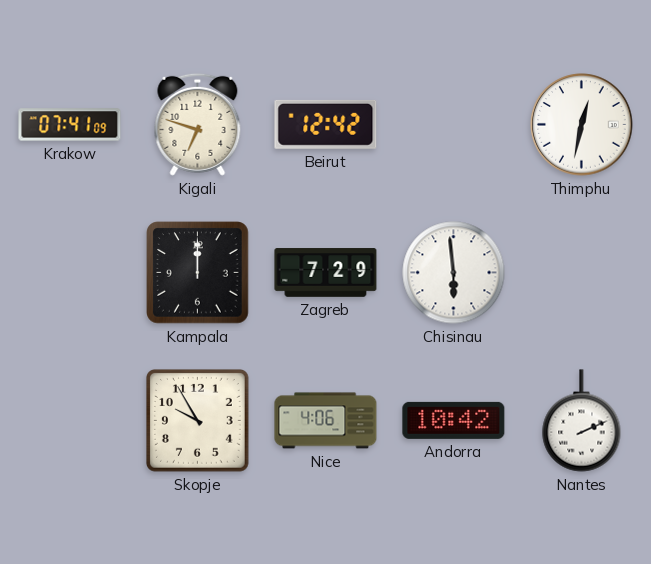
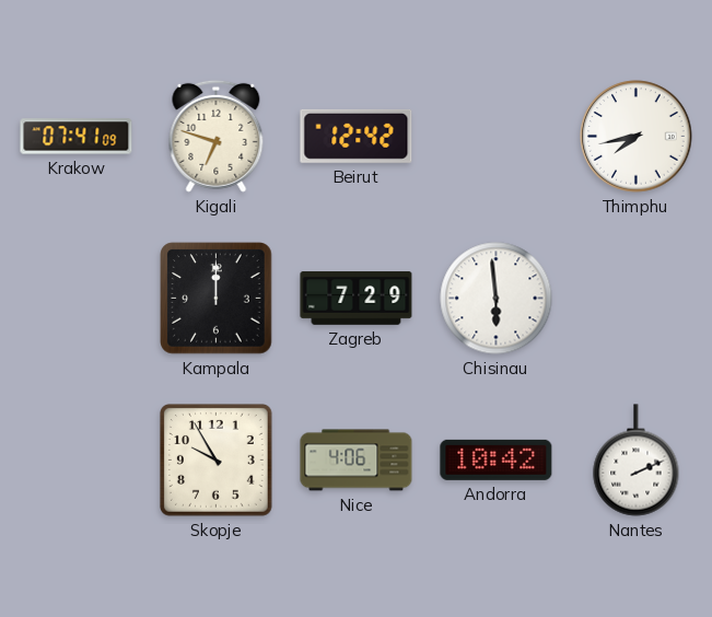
Thimphu: 12:32 -> 7:43 (637, 137)
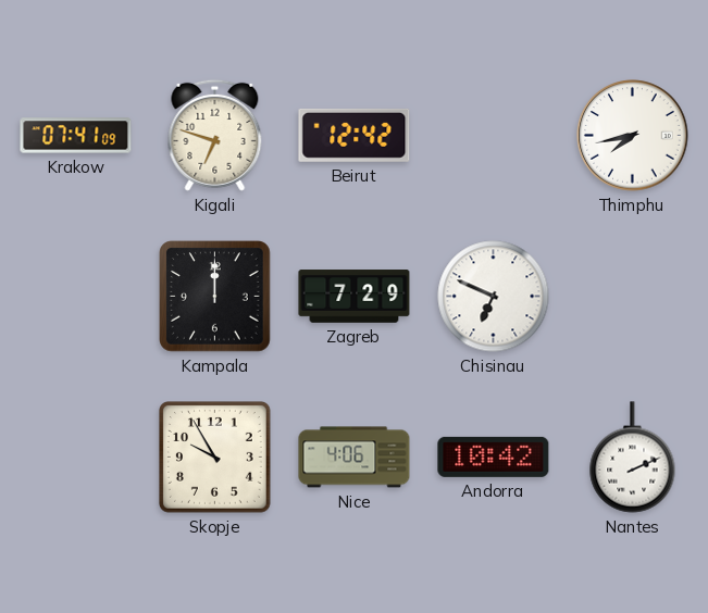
Chisinau: 5:59 -> 6:49 (494, 297)
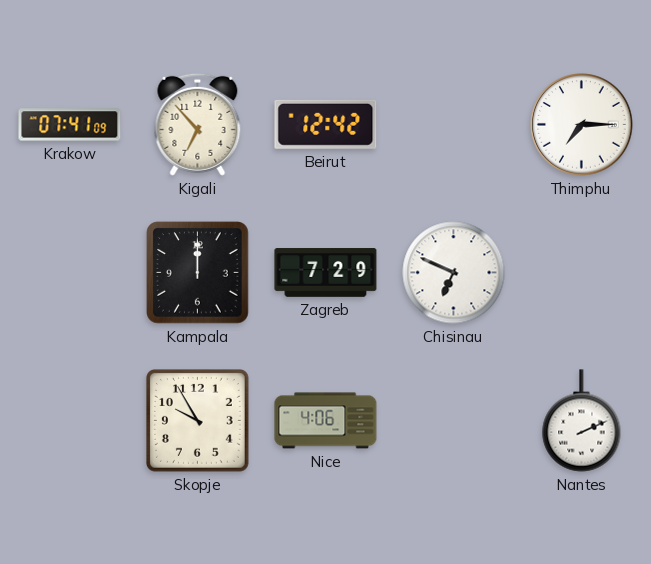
Kigali: 6:48 -> 6:53 (198, 124)
Thimphu: 7:43 -> 7:15 (582, 125)
Andorra: 10:42 -> none (494, 456)
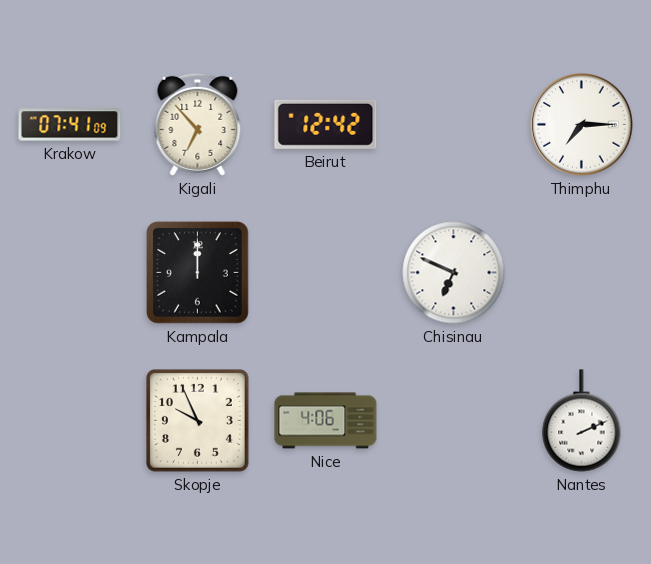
Zagreb: 7:29 -> none (326, 273)
Skopje: 9:55 -> 9:56 (198, 421)
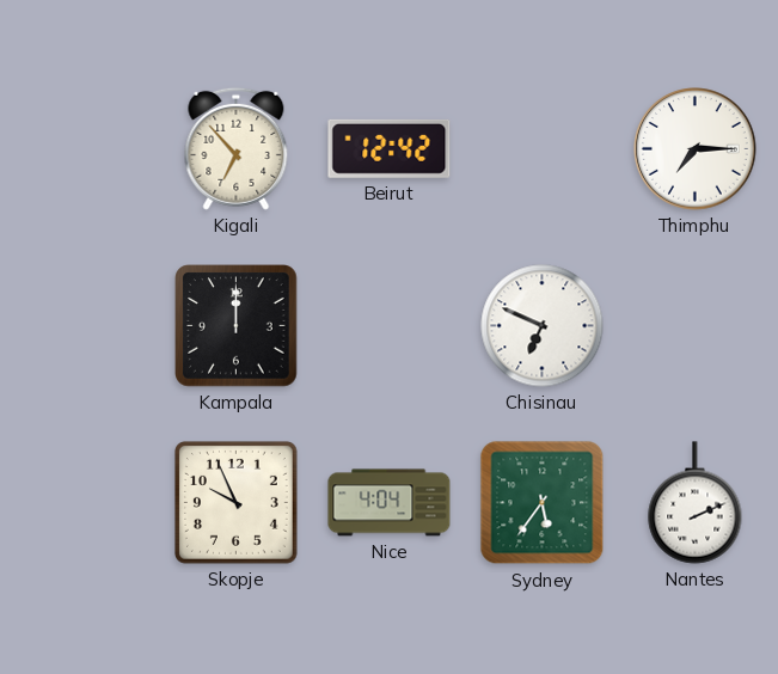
Krakow: 07:41 -> none (70, 125)
Nice: 4:06 -> 4:04 (390, 503)
Sydney: none -> 5:36 (543, 503)
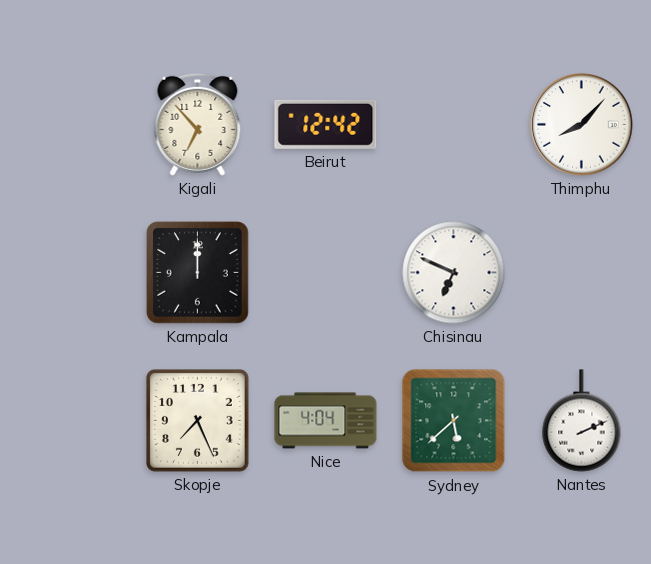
Thimphu: 7:15 -> 8:07 (582, 125)
Skopje: 9:56 -> 7:26 (198, 421)
Sydney: 5:36 -> 5:38 (454, 421)
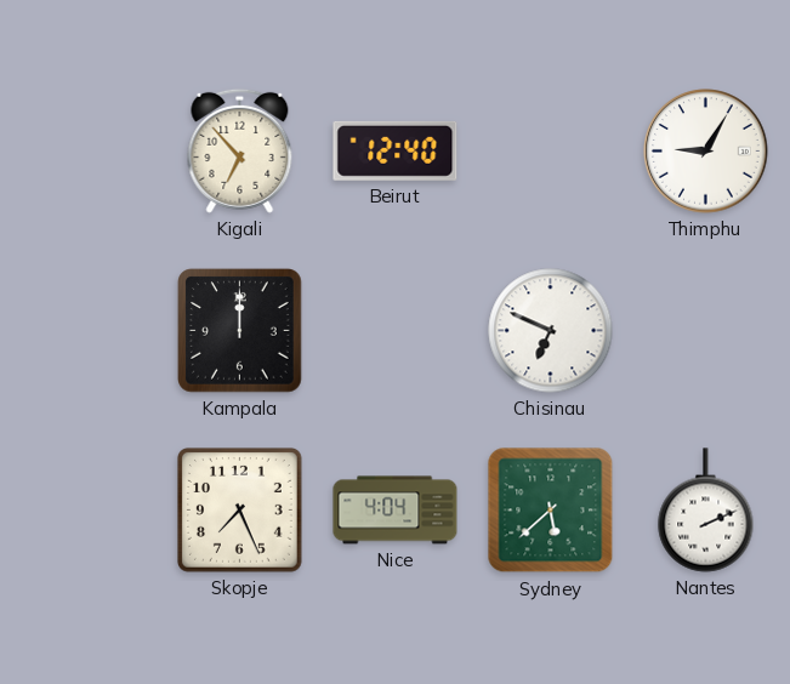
Beirut: 12:42 -> 12:40 (396, 150)
Thimphu: 8:07 -> 9:05 (706, 152)
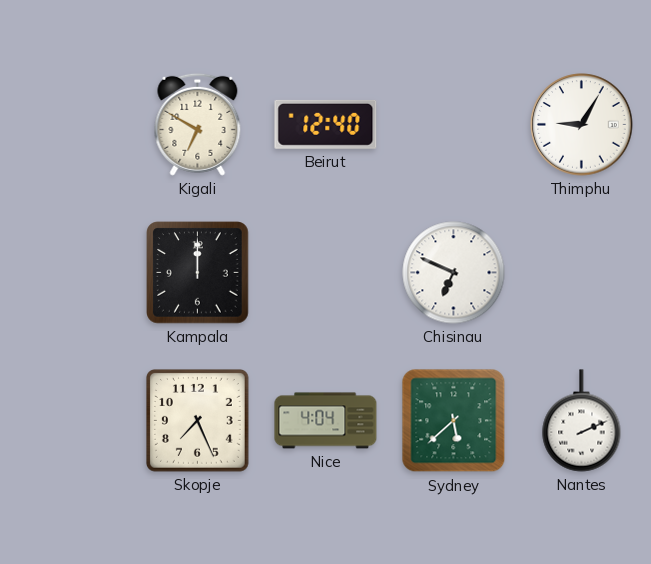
Kigali: 6:53 -> 6:50 (198, 124)
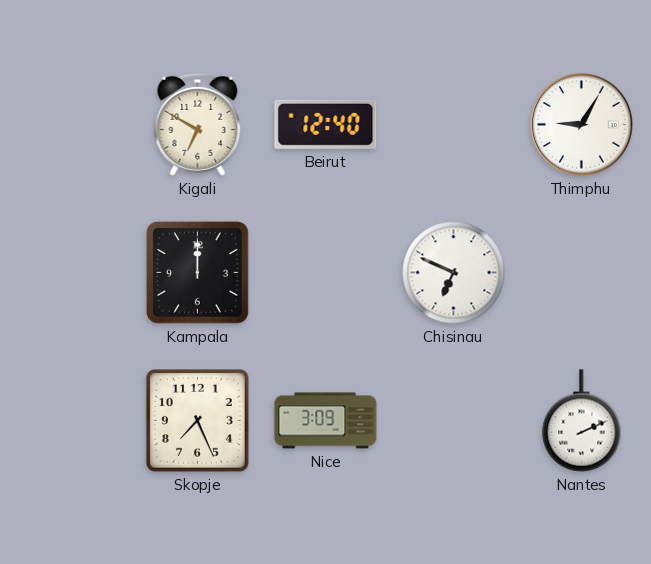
Nice: 4:04 -> 3:09 (326, 421)
Sydney: 5:38 -> none (454, 421)
